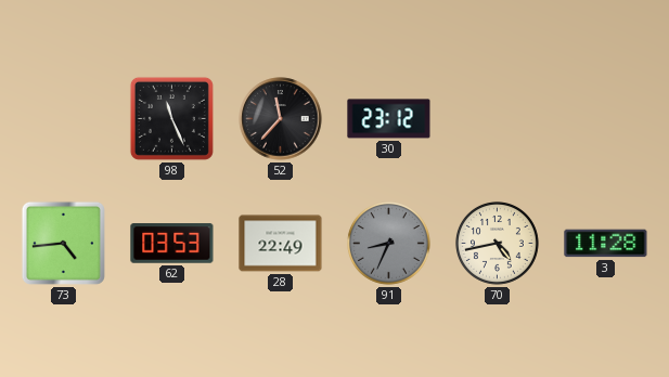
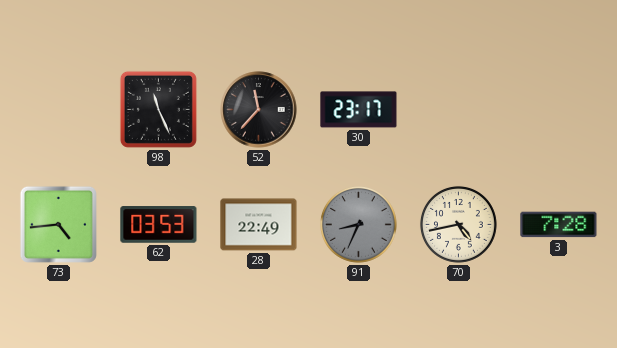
30: 23:12 -> 23:17 (359, 110)
3: 11:28 -> 7:28 (559, 225)
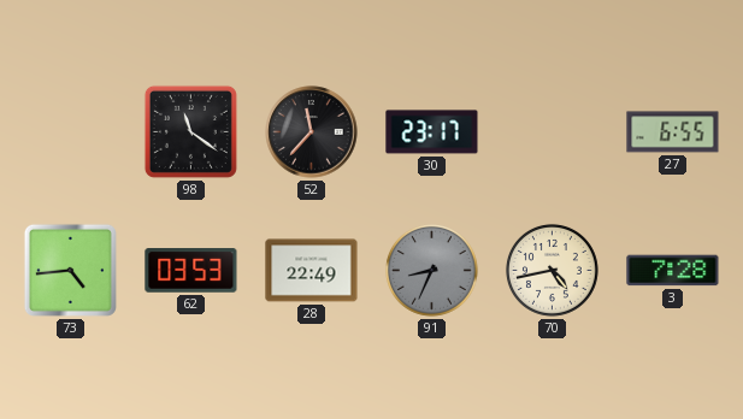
98: 11:26 -> 11:21 (190, 131)
27: none -> 6:55 (673, 132)
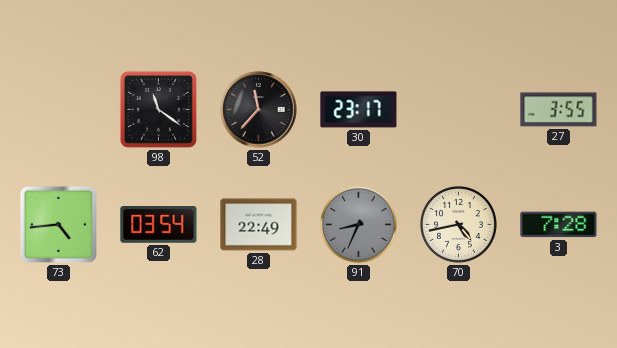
27: 6:55 -> 3:55 (559, 110)
62: 03:53 -> 03:54 (159, 225)
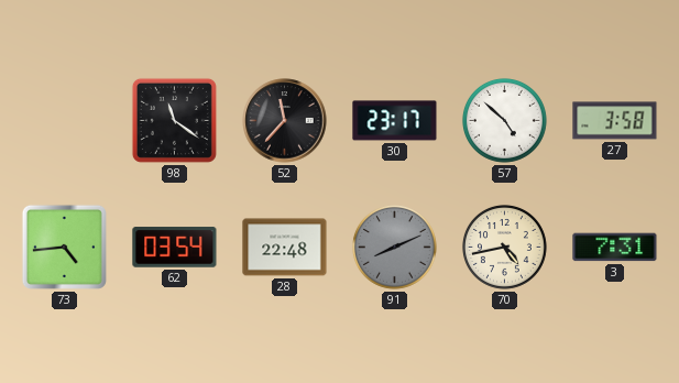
57: none -> 4:52 (504, 120)
27: 3:55 -> 3:58 (615, 121)
28: 22:49 -> 22:48 (285, 248)
91: 8:34 -> 8:11 (394, 247)
3: 7:28 -> 7:31 (615, 248)
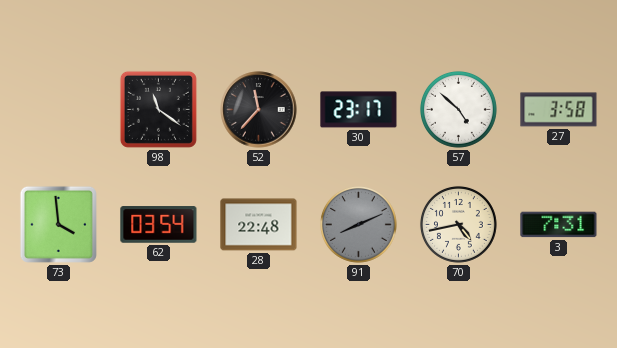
73: 4:44 -> 3:59 (58, 224)
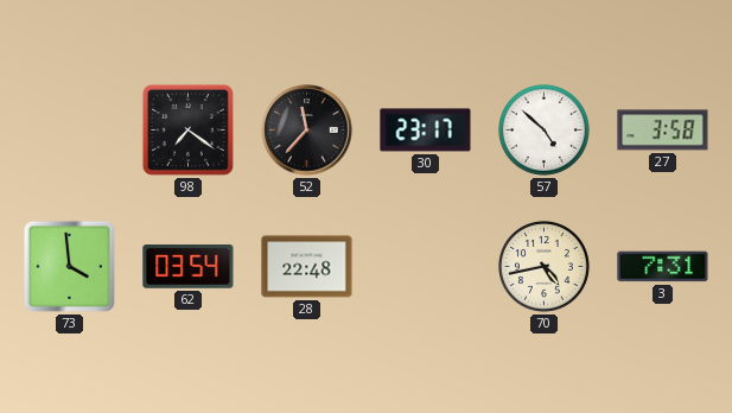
98: 11:21 -> 7:21 (187, 129)
91: 8:11 -> none (358, 224)
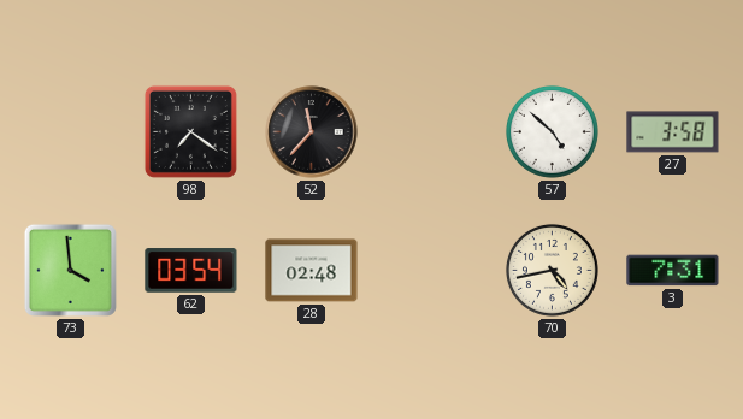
30: 23:17 -> none (426, 131)
28: 22:48 -> 02:48 (312, 271)
